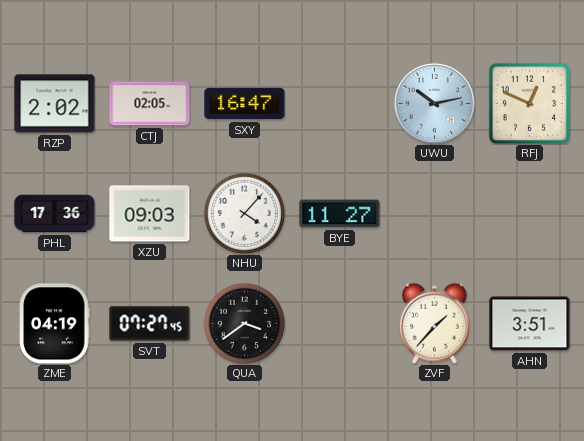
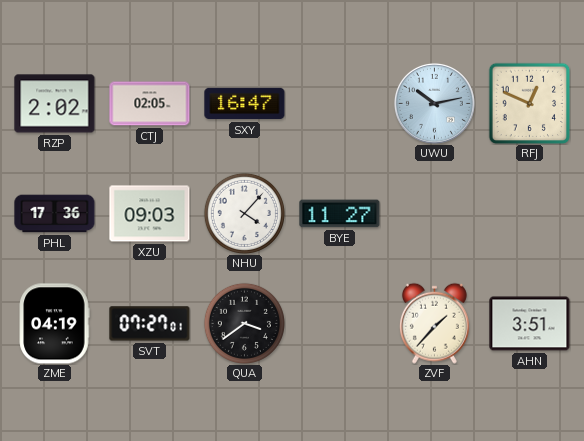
SVT: 07:27:45 -> 07:27:01 (150, 324)
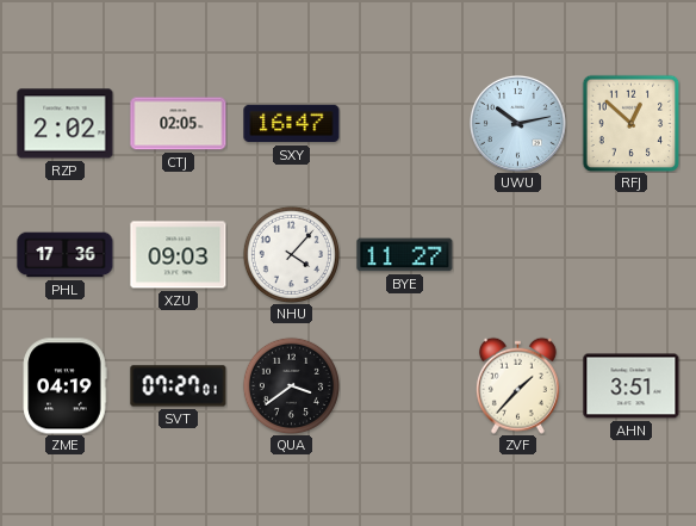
RFJ: 12:49 -> 12:52 (630, 123)
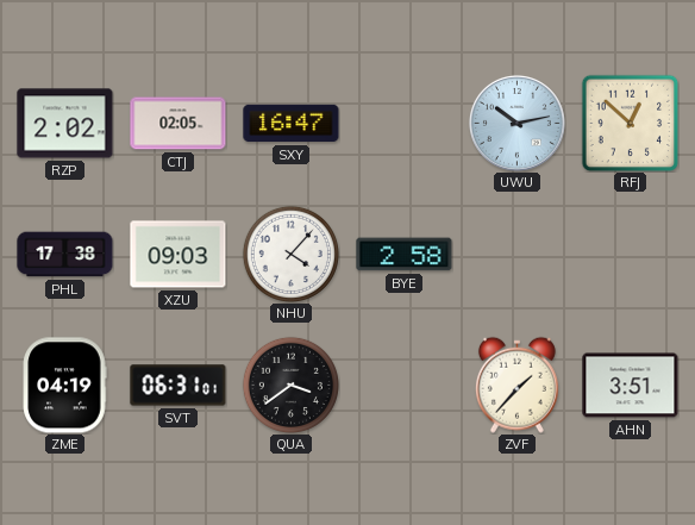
PHL: 17:36 -> 17:38 (65, 255)
BYE: 11:27 -> 2:58 (405, 255)
SVT: 07:27 -> 06:31 (179, 386)
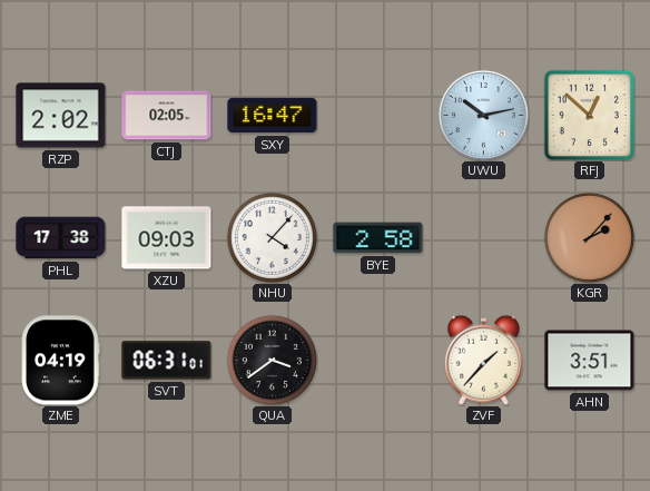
KGR: none -> 2:07 (589, 237)
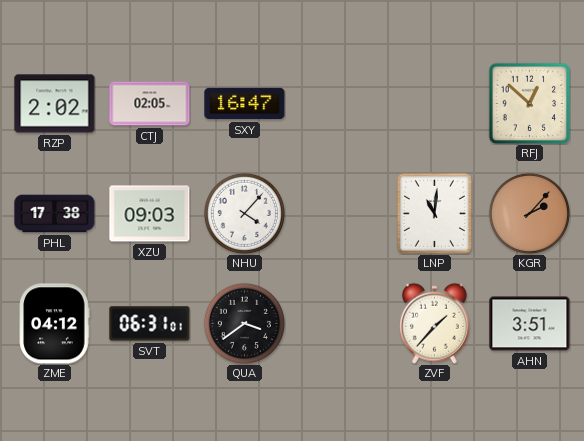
UWU: 10:13 -> none (483, 115)
BYE: 2:58 -> none (378, 238)
LNP: none -> 11:01 (434, 213)
ZME: 04:19 -> 04:12 (54, 324)
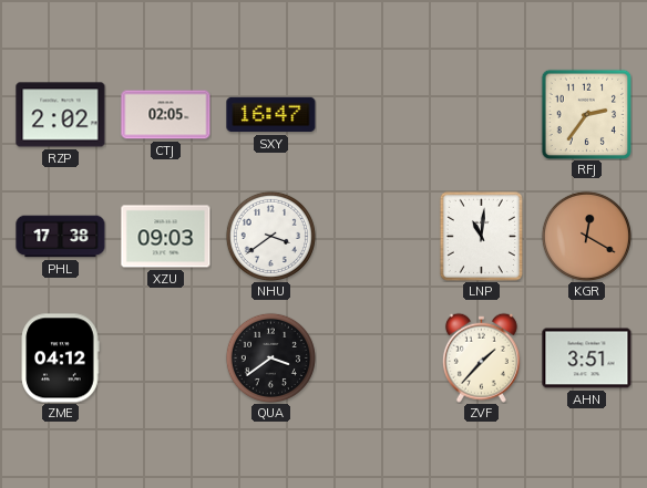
RFJ: 12:52 -> 2:36 (586, 114)
NHU: 4:07 -> 3:39 (270, 236)
KGR: 2:07 -> 12:20 (586, 236)
SVT: 06:31 -> none (150, 324)
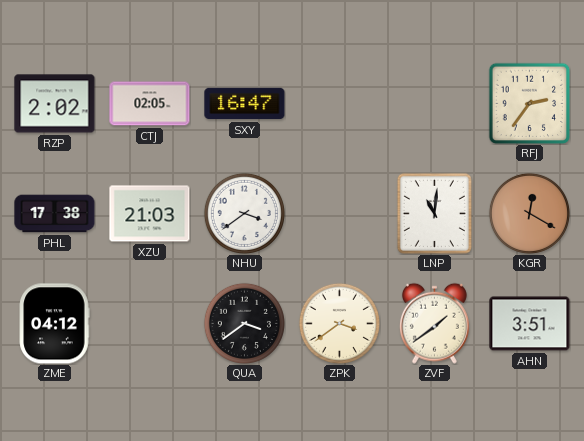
XZU: 09:03 -> 21:03 (150, 214)
ZPK: none -> 3:39 (339, 323)
ZVF: 1:37 -> 1:39 (434, 323)
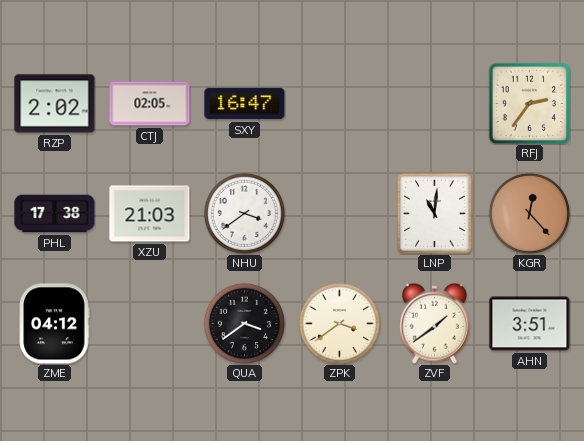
KGR: 12:20 -> 12:23 (529, 213)
